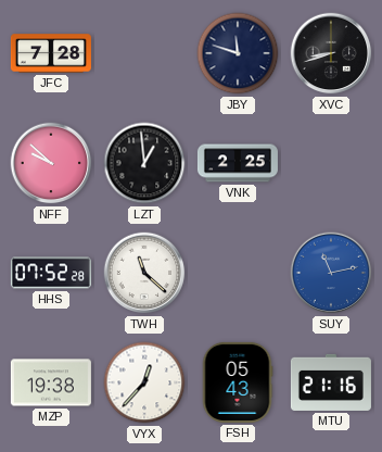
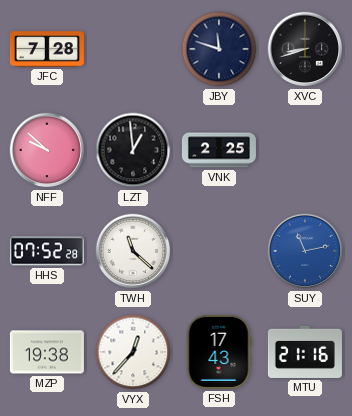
FSH: 05:43 -> 17:43 (219, 352)
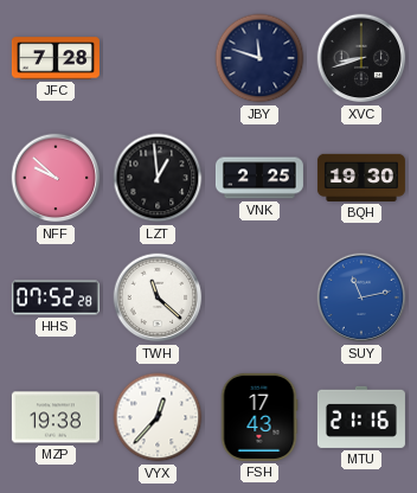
BQH: none -> 19:30 (361, 178)
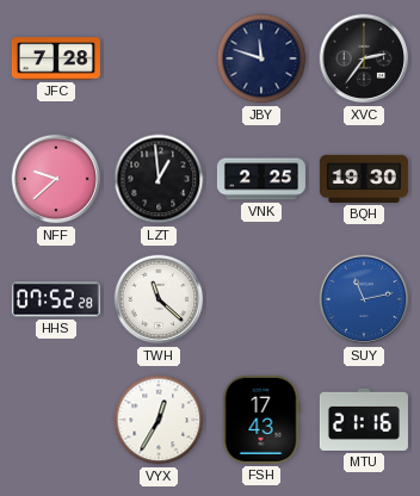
XVC: 8:42 -> 2:36 (364, 58)
NFF: 9:52 -> 9:38 (56, 179)
MZP: 19:38 -> none (56, 417)
VYX: 12:37 -> 12:35 (159, 420)
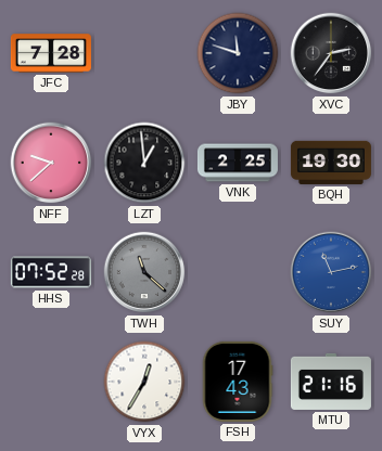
TWH dial: white -> grey (144, 272)
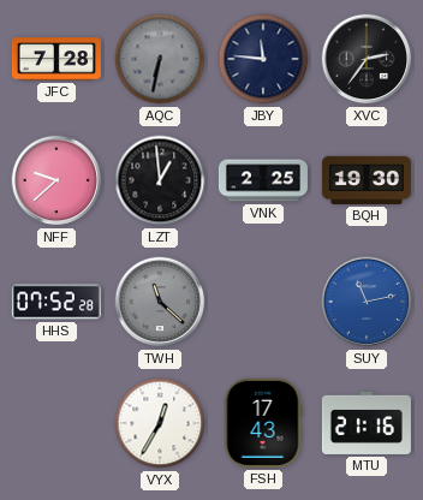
AQC: none -> 6:32 (160, 59)
JBY: 11:48 -> 11:46 (263, 59)
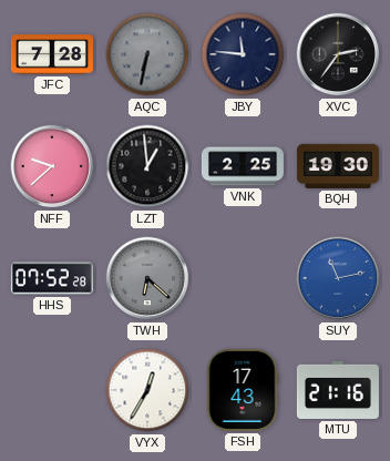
TWH: 11:22 -> 6:22 (147, 278)
